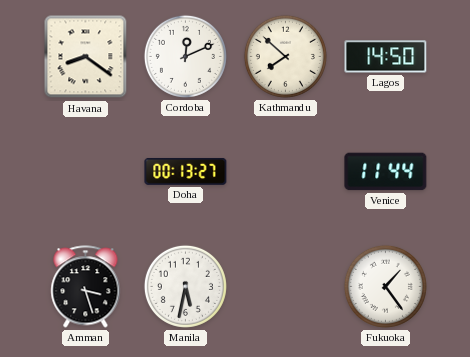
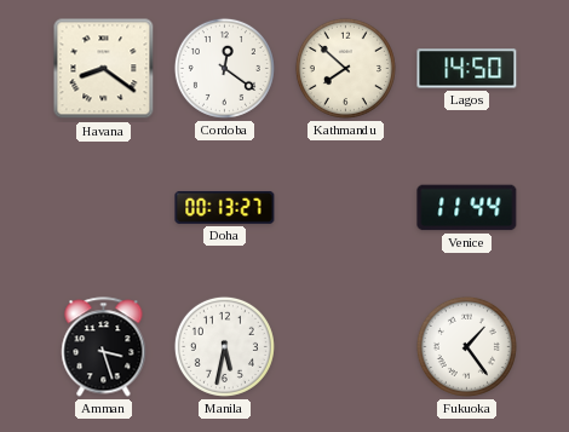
Cordoba: 12:11 -> 12:21 (224, 68)
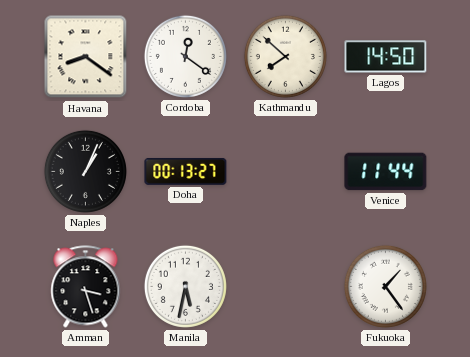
Naples: none -> 1:04 (85, 171)
